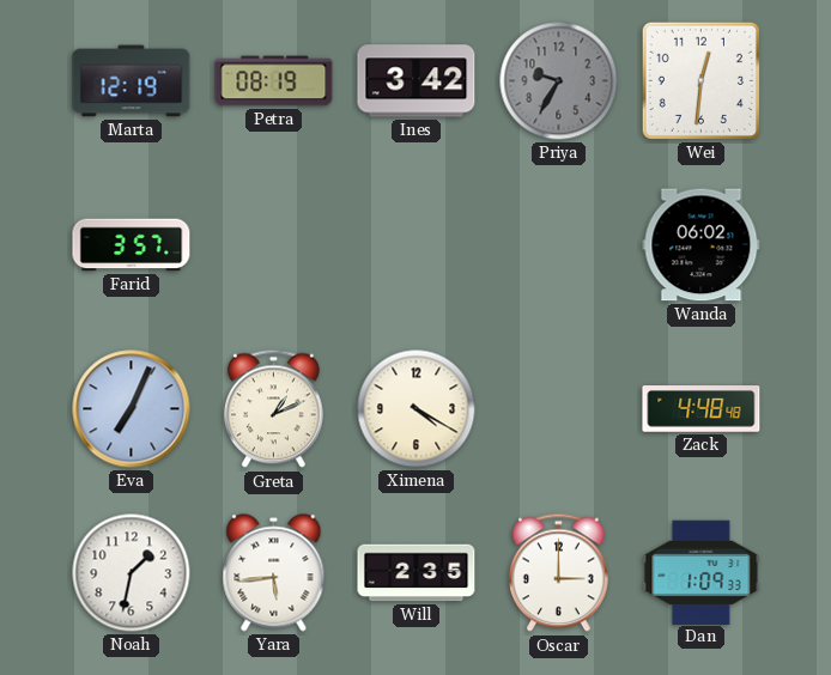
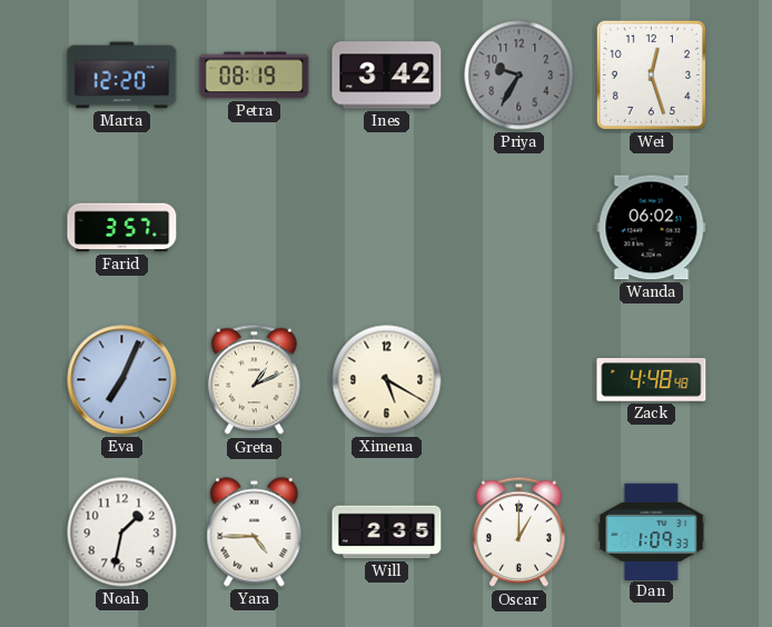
Marta: 12:19 -> 12:20 (122, 76)
Wei: 12:31 -> 12:27 (651, 74)
Ximena: 4:20 -> 5:20 (387, 380)
Yara: 5:44 -> 4:45 (255, 533)
Oscar: 3:00 -> 1:00 (519, 533)
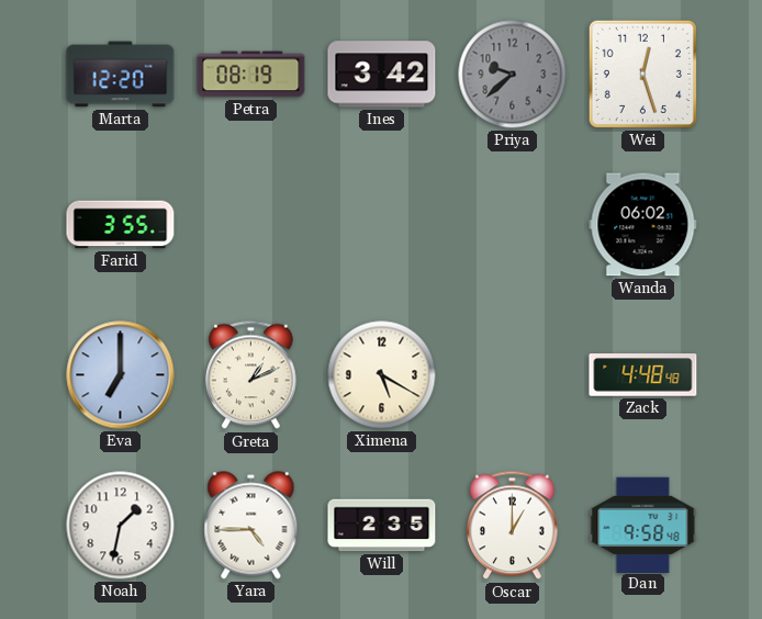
Priya: 9:35 -> 9:38 (513, 75)
Farid: 3:57 -> 3:55 (121, 225)
Eva: 7:04 -> 7:00 (121, 375)
Dan: 1:09 -> 9:58 (643, 525)
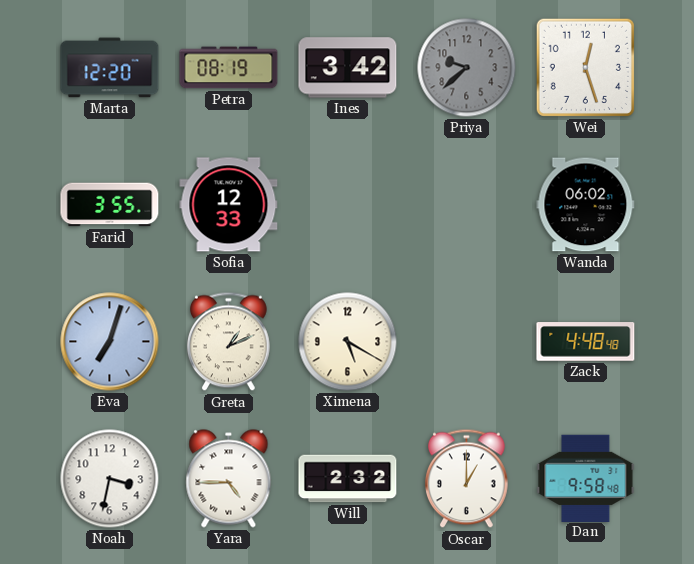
Sofia: none -> 12:33 (229, 205)
Eva: 7:00 -> 7:03 (110, 342)
Noah: 1:32 -> 3:32 (110, 479)
Will: 2:35 -> 2:32 (348, 479)
